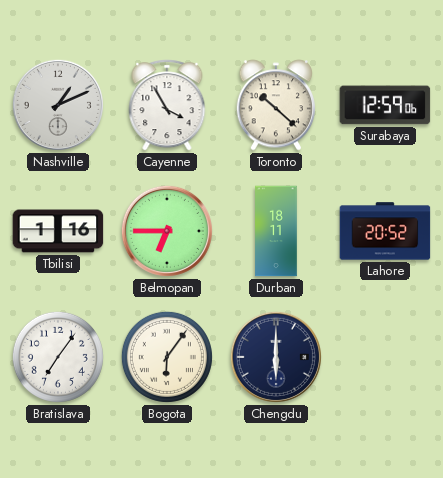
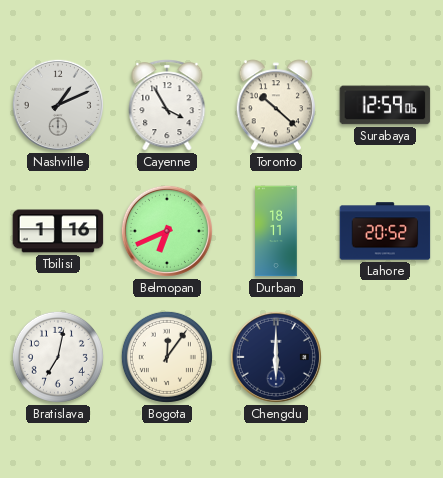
Belmopan: 6:45 -> 6:41 (167, 231)
Bratislava: 7:06 -> 7:02 (58, 357)
Bogota: 6:06 -> 12:06 (167, 357)
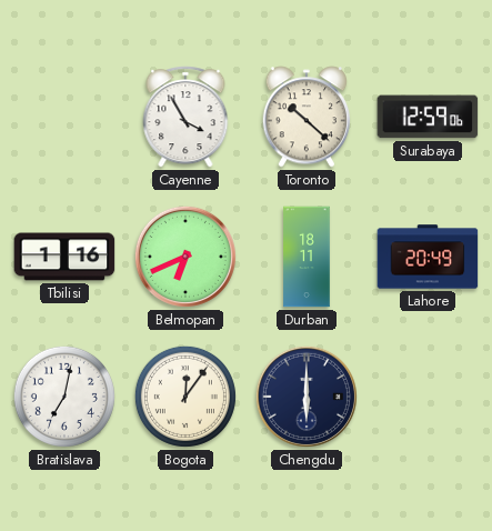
Nashville: 1:11 -> none (58, 105)
Lahore: 20:52 -> 20:49 (428, 257)
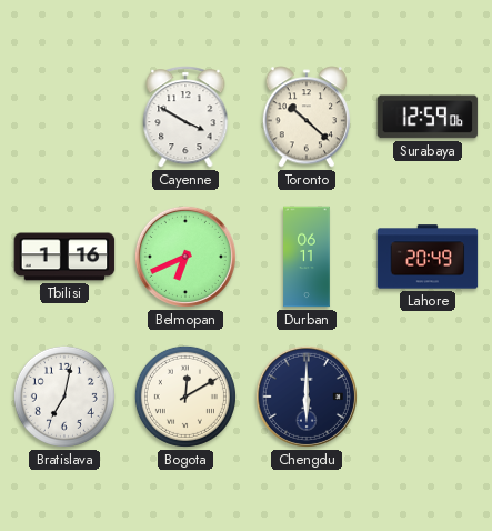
Cayenne: 3:55 -> 3:50 (185, 117)
Durban: 18:11 -> 06:11 (307, 257)
Bogota: 12:06 -> 12:10 (185, 397)
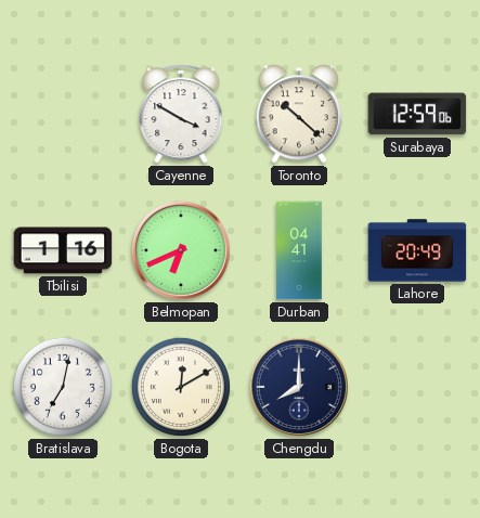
Durban: 06:11 -> 04:41 (299, 250)
Chengdu: 6:00 -> 8:00 (299, 387)
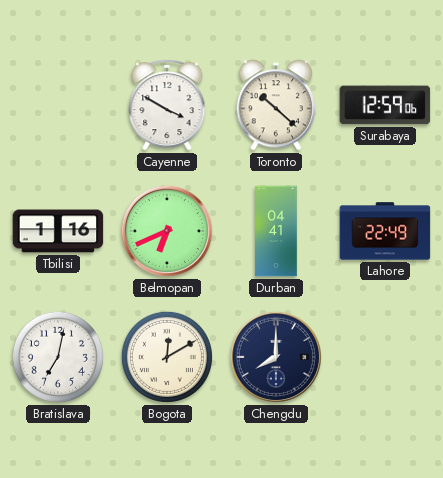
Lahore: 20:49 -> 22:49 (385, 231)
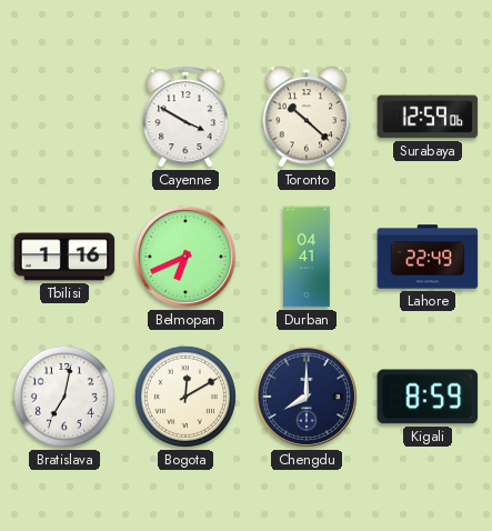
Kigali: none -> 8:59 (428, 397)
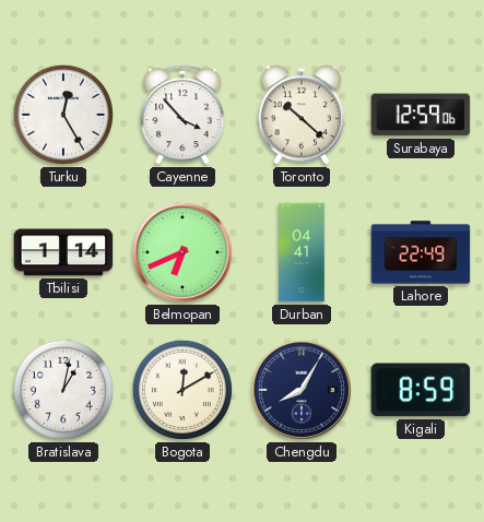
Turku: none -> 12:25 (63, 115)
Cayenne: 3:50 -> 3:53 (182, 115)
Tbilisi: 1:16 -> 1:14 (63, 252)
Bratislava: 7:02 -> 1:02 (63, 390)
Chengdu: 8:00 -> 8:05 (302, 390)
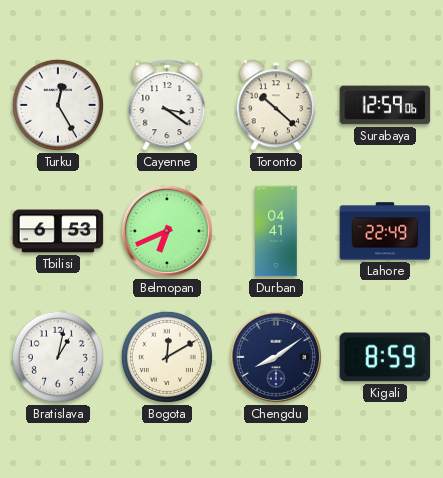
Cayenne: 3:53 -> 3:21 (167, 105)
Tbilisi: 1:14 -> 6:53 (58, 231)
Chengdu: 8:05 -> 8:09 (276, 357)
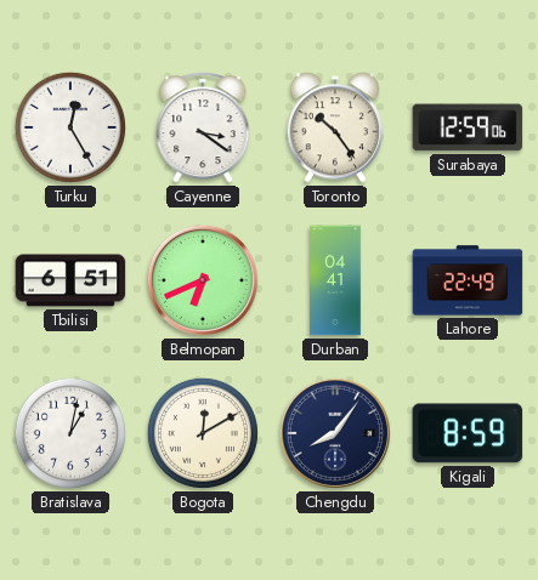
Toronto: 10:22 -> 10:24 (335, 127)
Tbilisi: 6:53 -> 6:51 (70, 280)
Chengdu: 8:09 -> 8:06 (335, 433)
